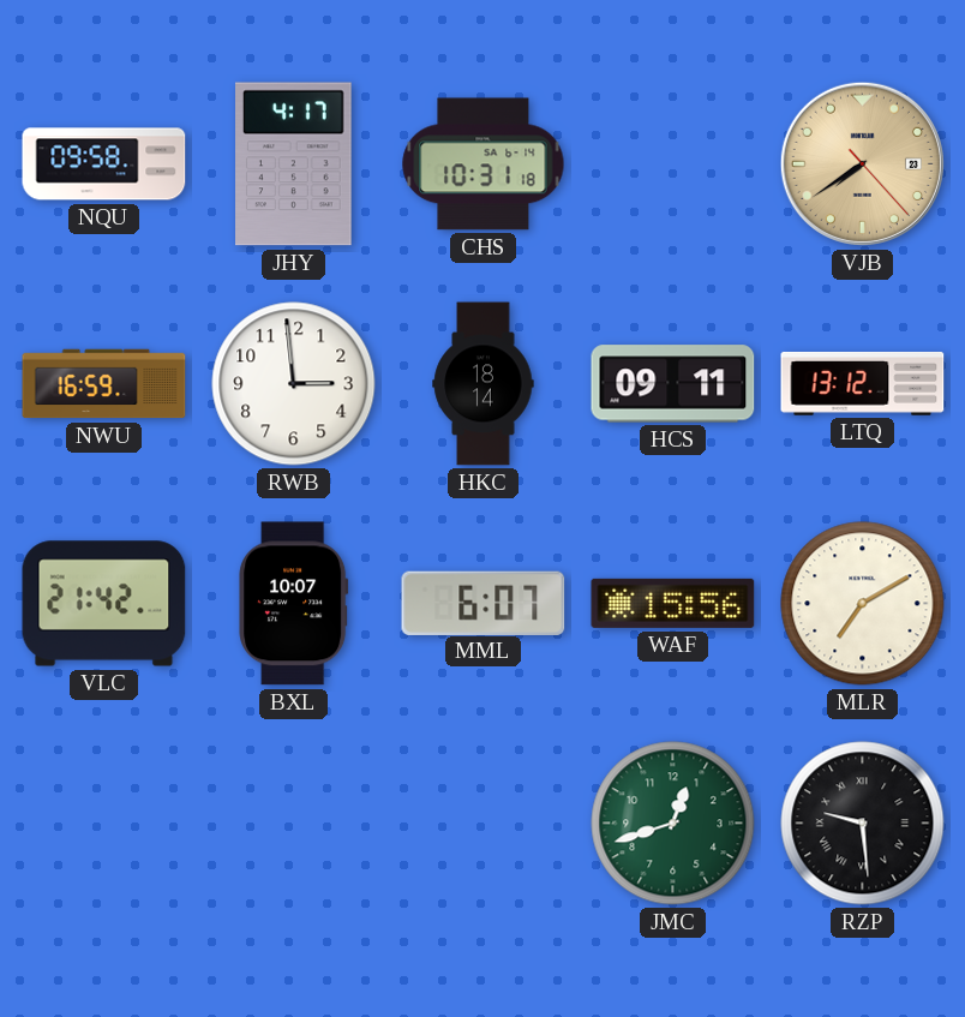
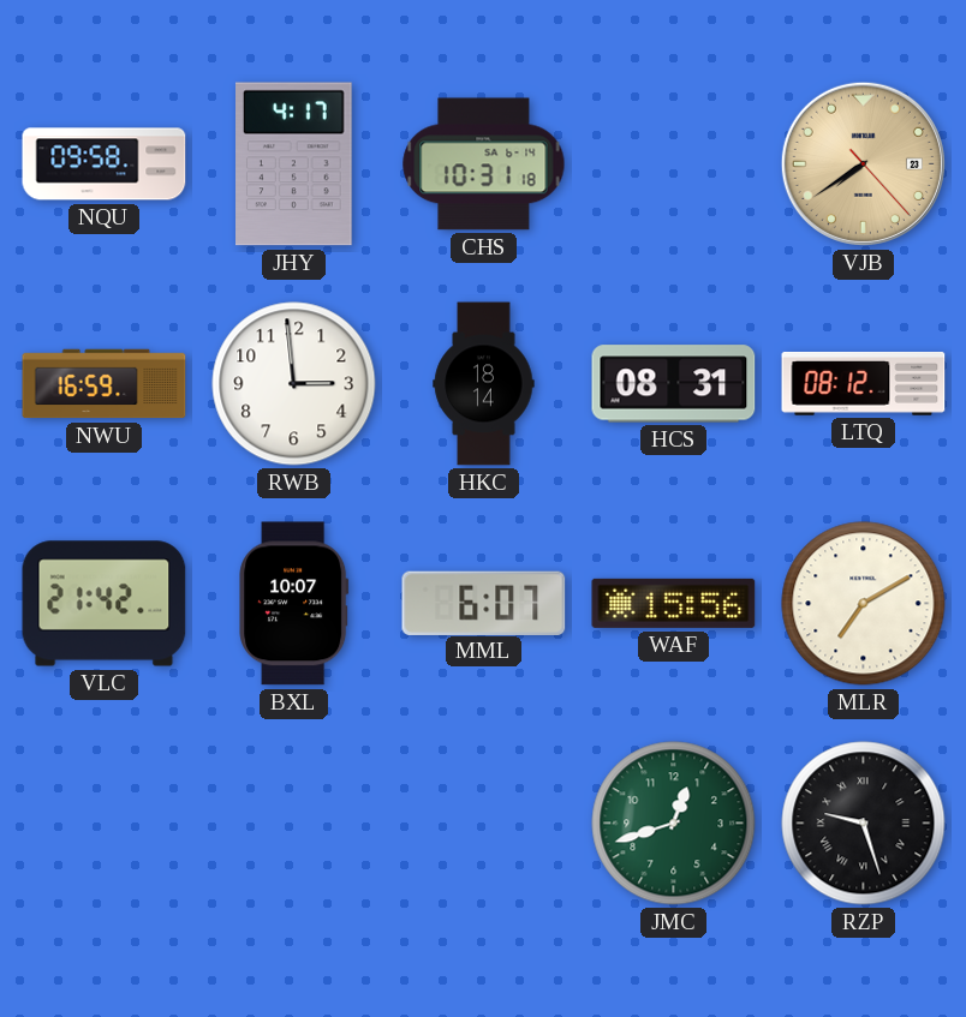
HCS: 09:11 -> 08:31 (674, 384)
LTQ: 13:12 -> 08:12 (864, 383)
RZP: 9:29 -> 9:27 (864, 824)
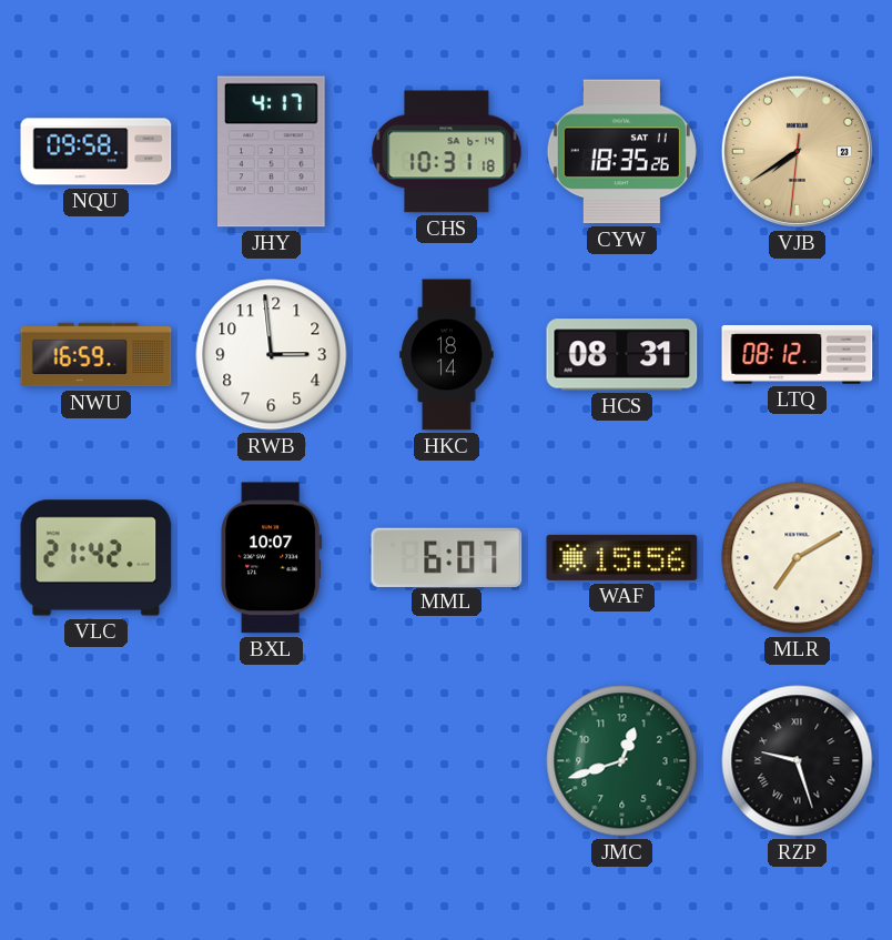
CYW: none -> 18:35 (621, 152)
VJB: 7:39:23 -> 7:39:31 (797, 151)
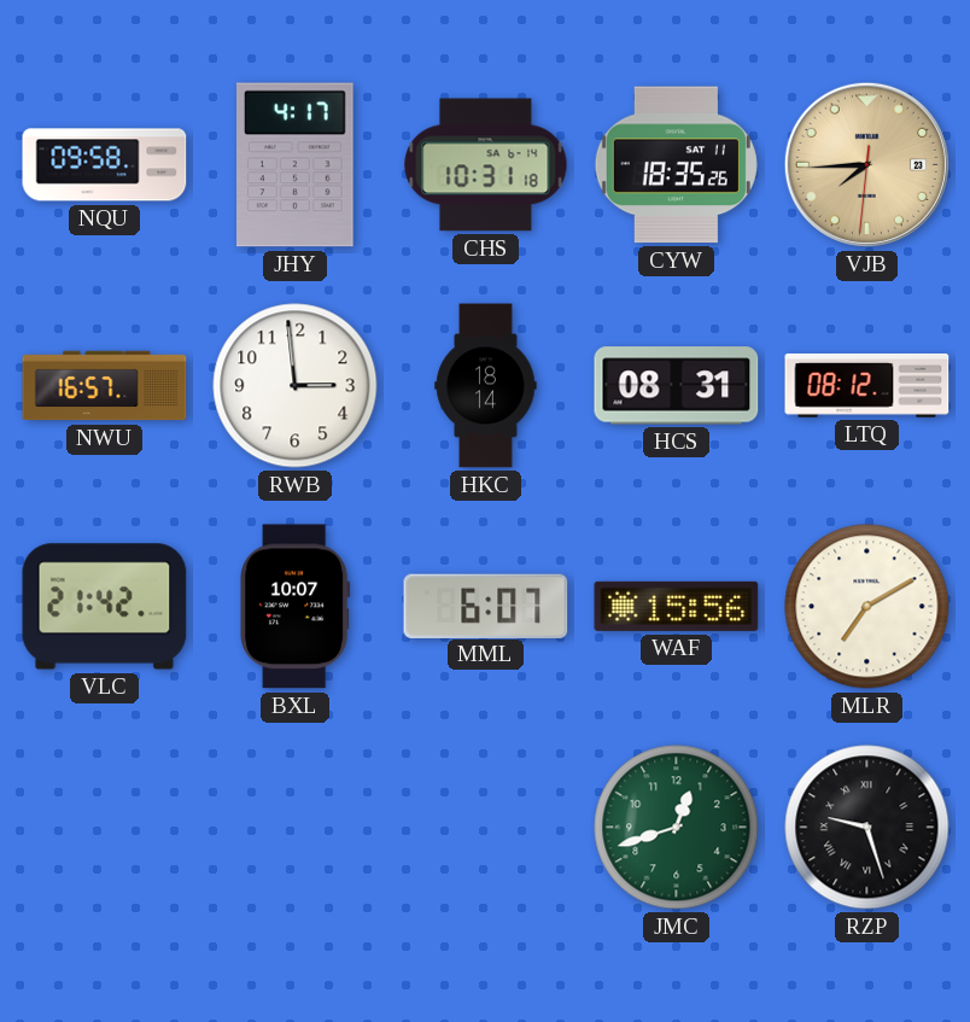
VJB: 7:39 -> 7:44 (866, 164)
NWU: 16:59 -> 16:57 (105, 386)
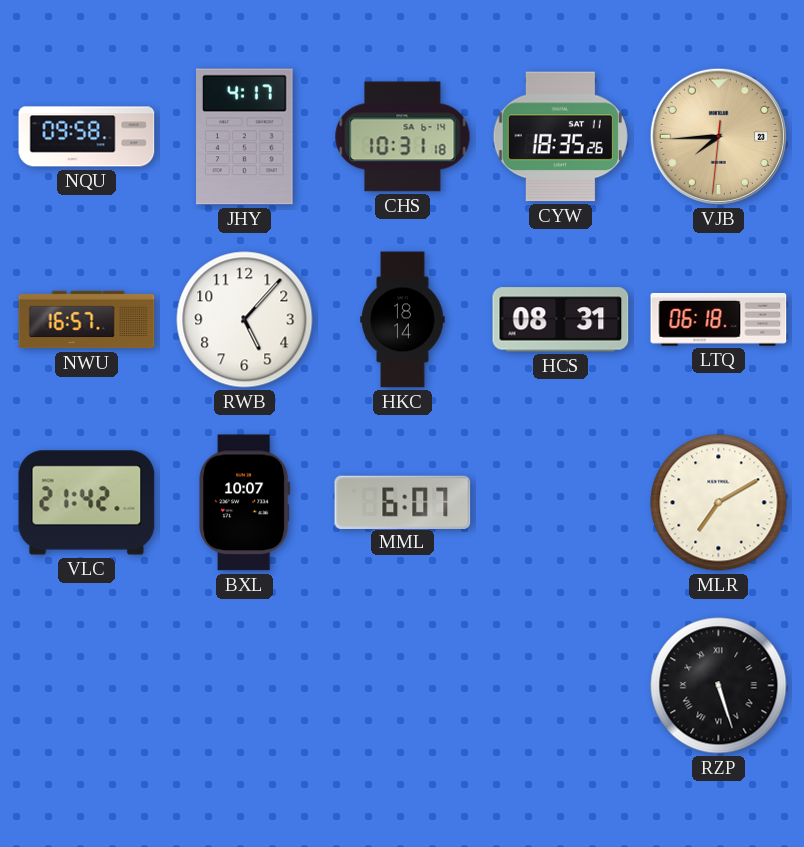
RWB: 2:59 -> 5:07 (245, 320)
LTQ: 08:12 -> 06:18 (719, 319)
WAF: 15:56 -> none (677, 606)
JMC: 12:42 -> none (677, 828)
RZP: 9:27 -> 5:27 (719, 686)
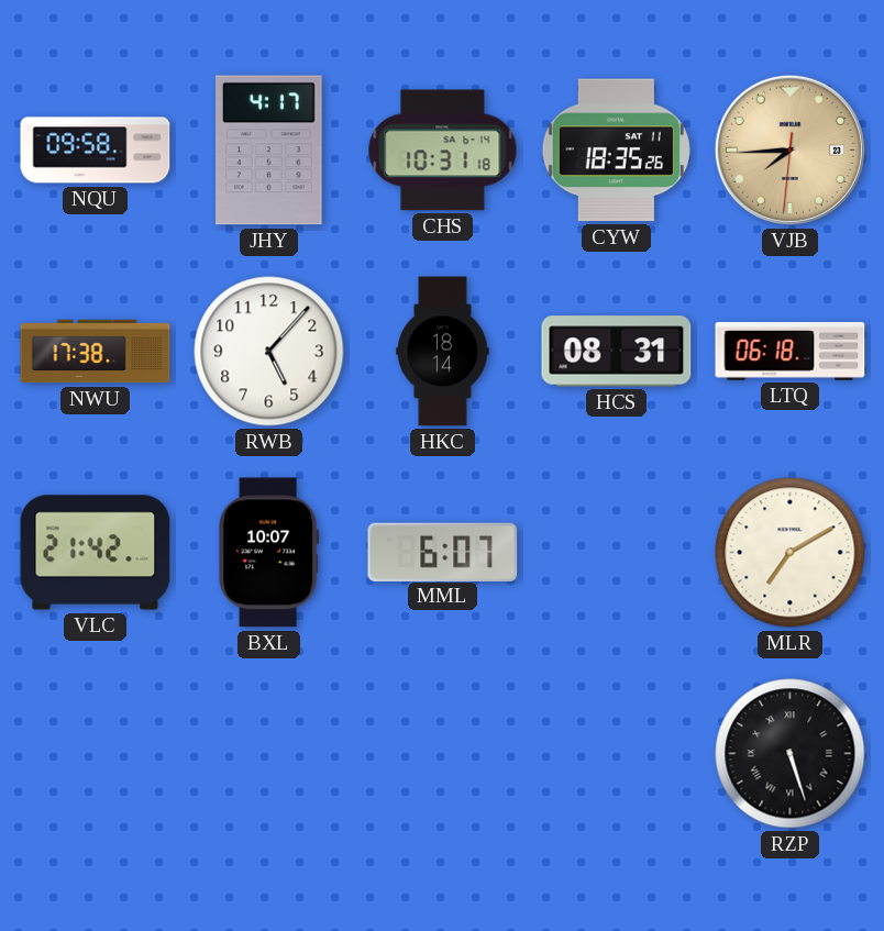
NWU: 16:57 -> 17:38 (96, 352)
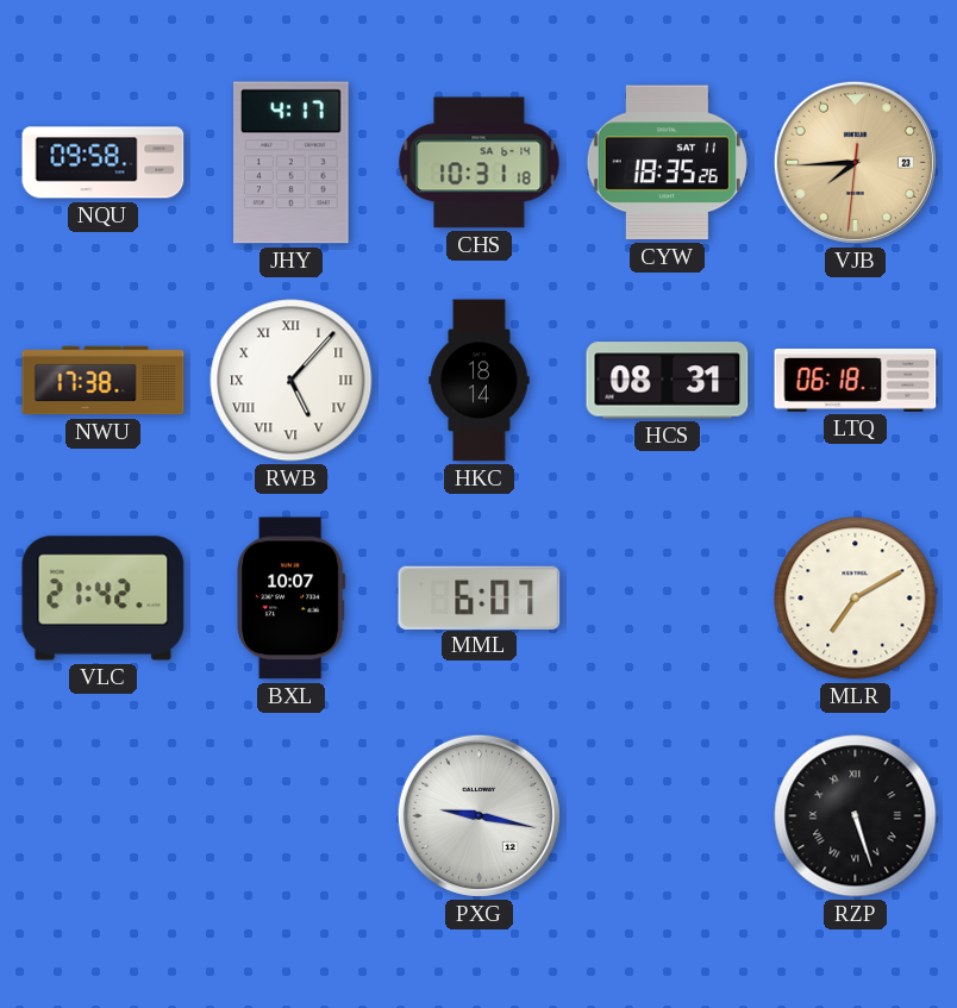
RWB numerals: Arabic -> Roman (292, 381)
PXG: none -> 9:17 (478, 815)
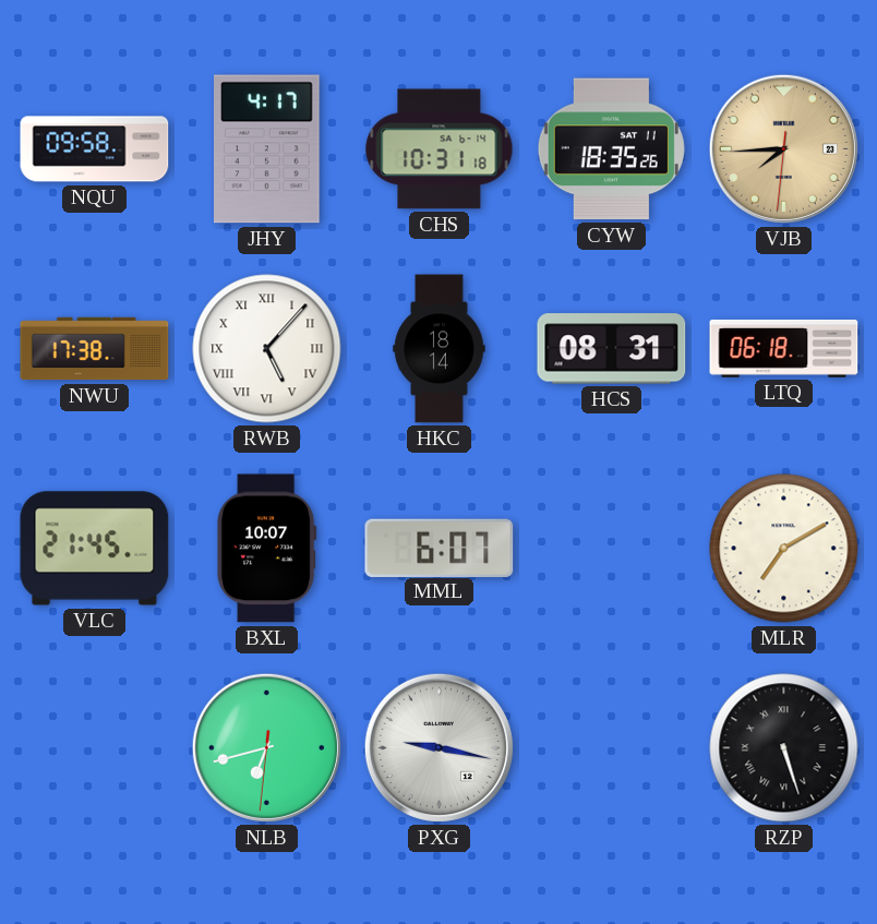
VLC: 21:42 -> 21:45 (95, 549)
NLB: none -> 6:42 (266, 747)
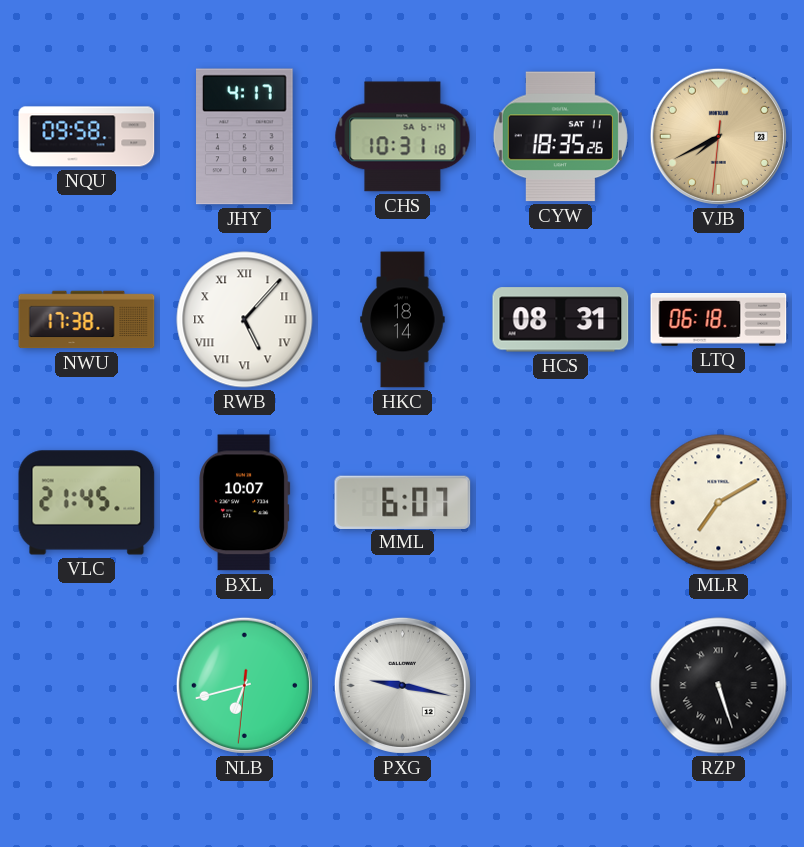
VJB: 7:44 -> 7:40 (718, 136)
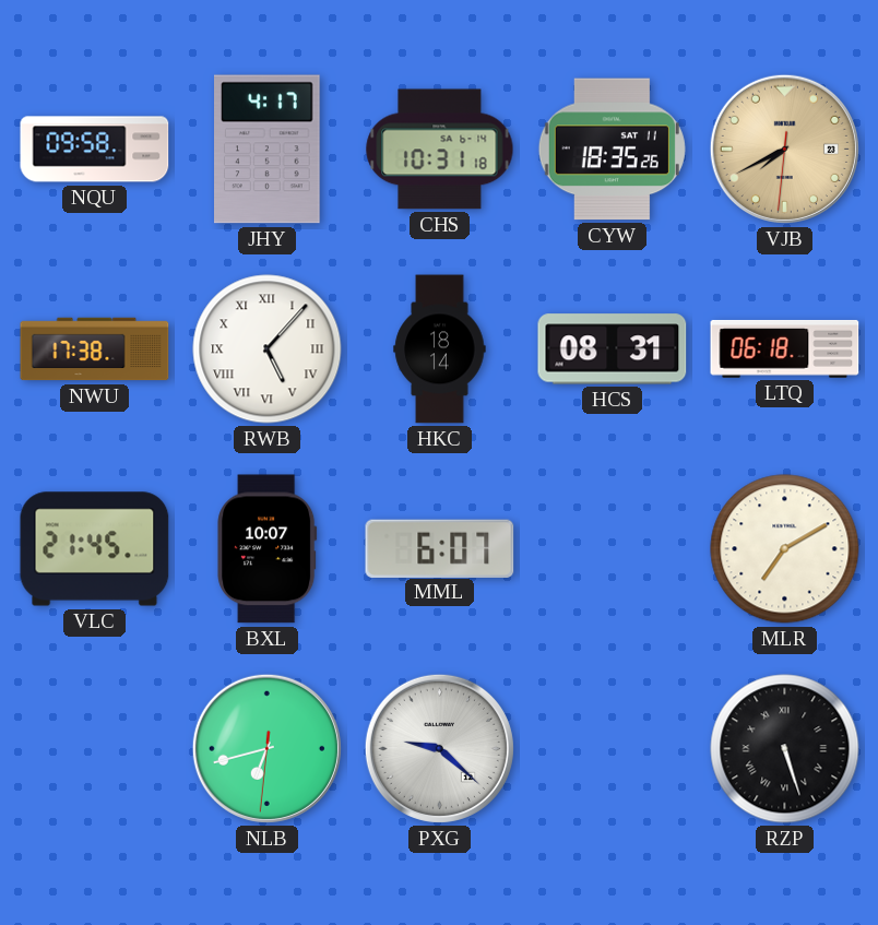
PXG: 9:17 -> 9:22 (439, 748)
